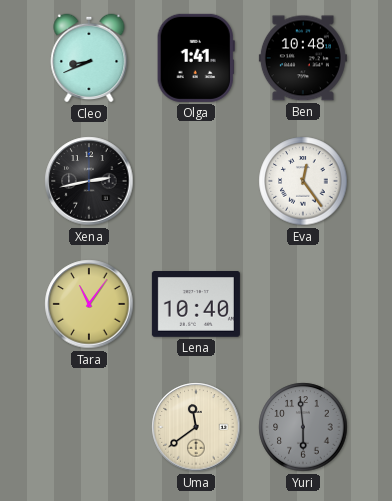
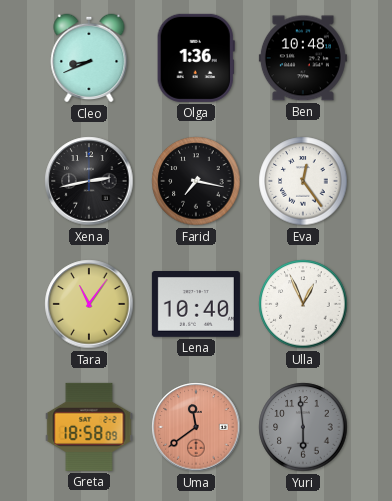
Olga: 1:41 -> 1:36 (196, 58)
Farid: none -> 7:17 (196, 181)
Ulla: none -> 12:56 (303, 304)
Greta: none -> 18:58 (89, 427)
Uma dial: cream -> salmon (196, 427)
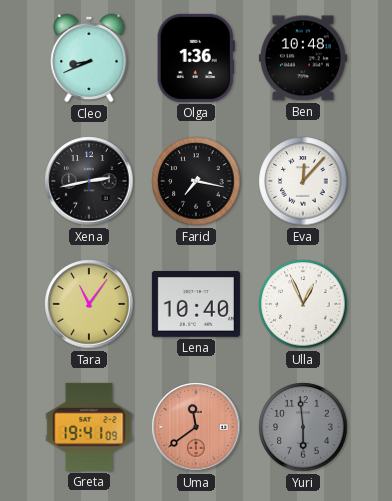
Eva: 12:24 -> 12:07 (303, 181)
Greta: 18:58 -> 19:41 (89, 427)
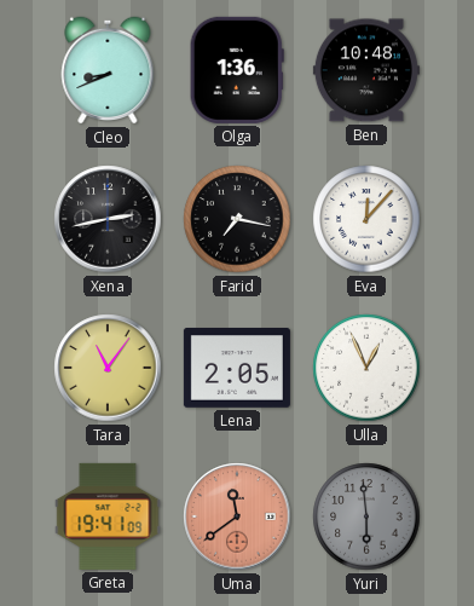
Lena: 10:40 -> 2:05 (237, 369)
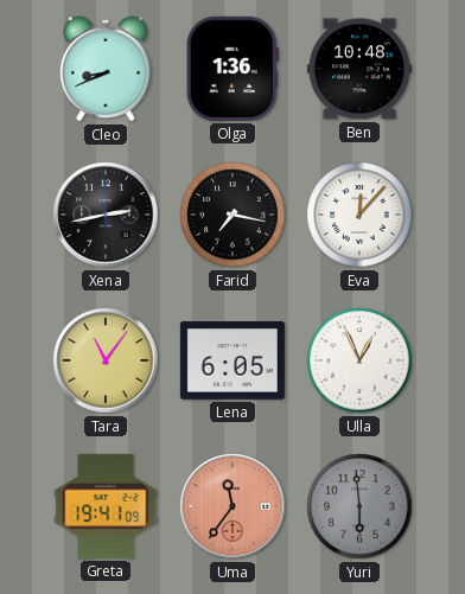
Lena: 2:05 -> 6:05 (232, 362)
Uma: 11:39 -> 11:36 (232, 506)
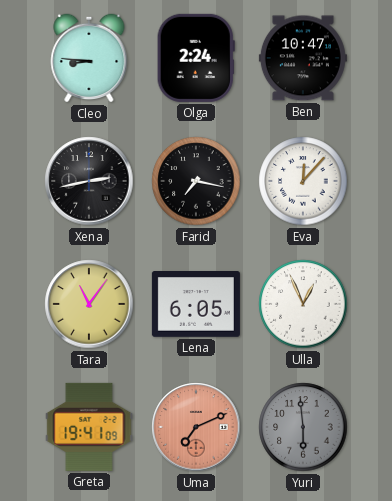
Cleo: 8:41 -> 8:46 (89, 58)
Olga: 1:36 -> 2:24 (196, 58)
Ben: 10:48 -> 10:47 (303, 58)
Uma: 11:36 -> 7:11 (196, 427)
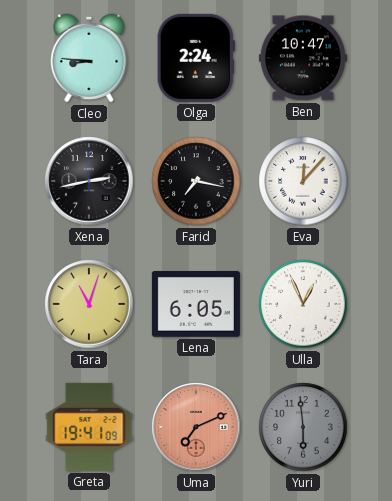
Tara: 11:06 -> 11:03 (89, 304)
